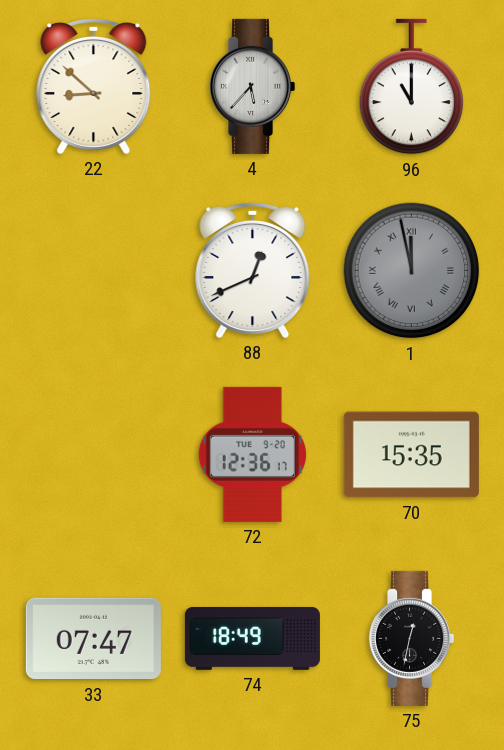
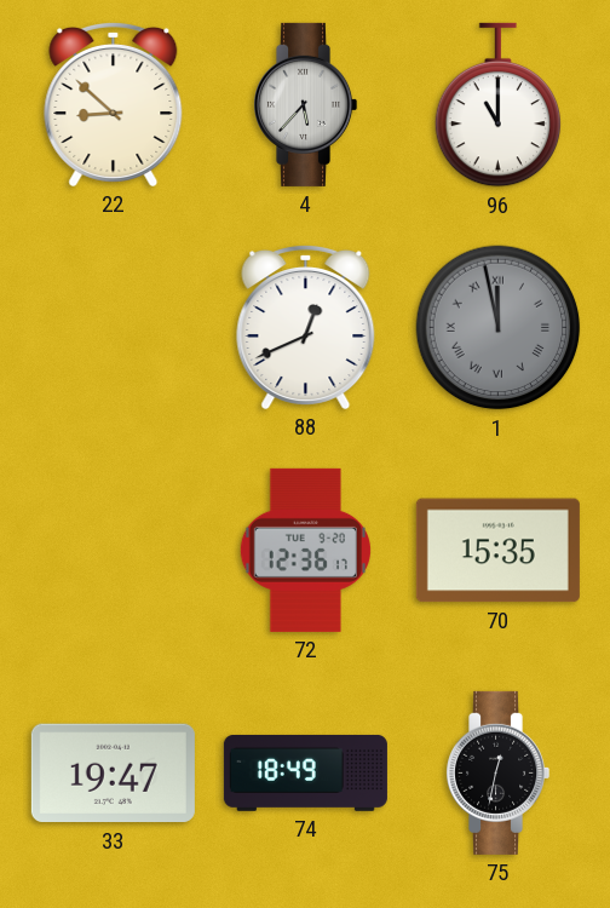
33: 07:47 -> 19:47 (113, 774)
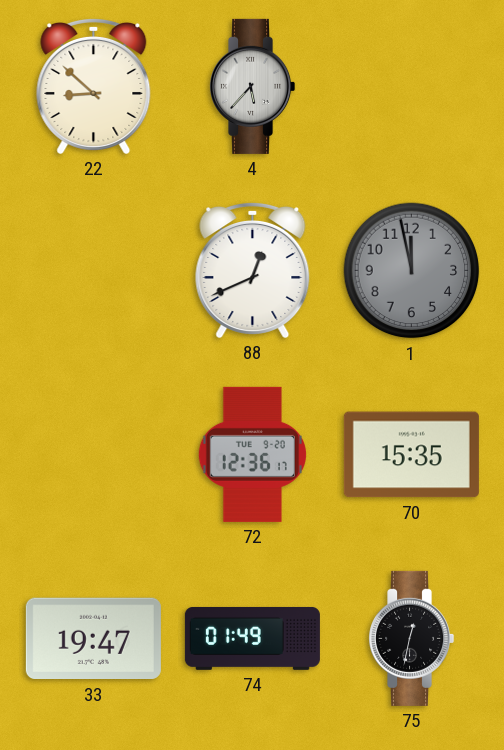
96: 11:00 -> none (499, 105)
1 numerals: Roman -> Arabic (412, 271)
74: 18:49 -> 01:49 (252, 638)
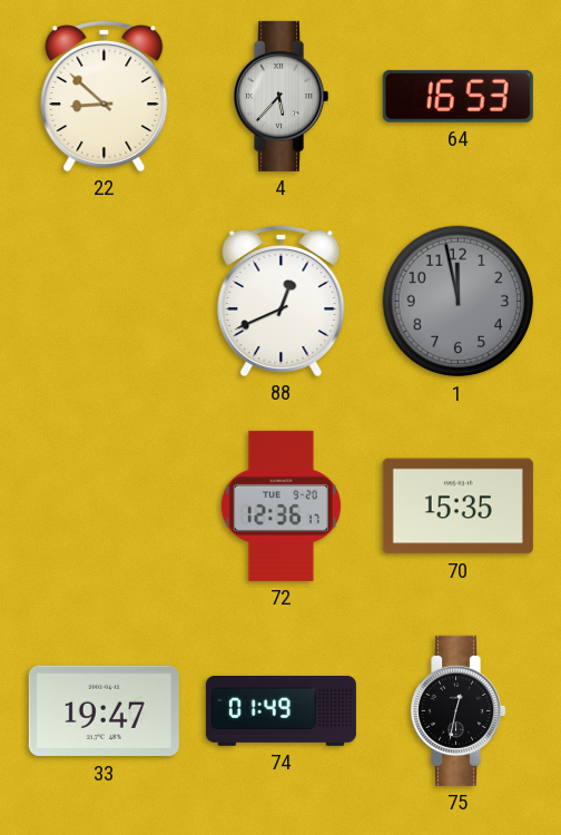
64: none -> 16:53 (457, 96)
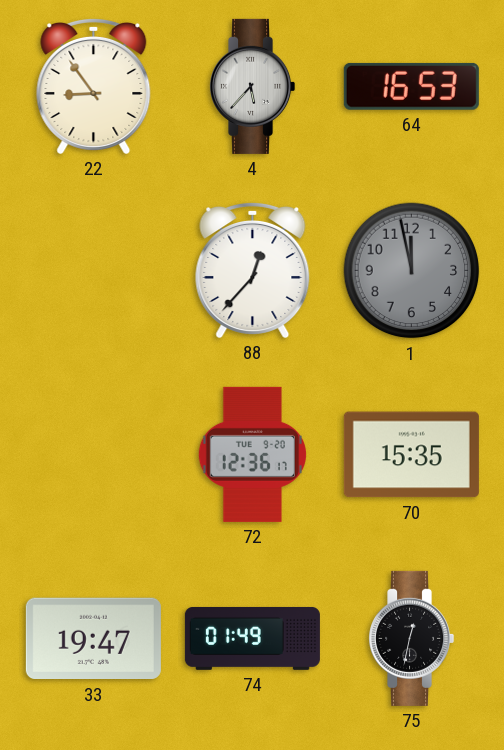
22: 8:52 -> 8:54 (94, 86)
88: 12:41 -> 12:37 (253, 270)
